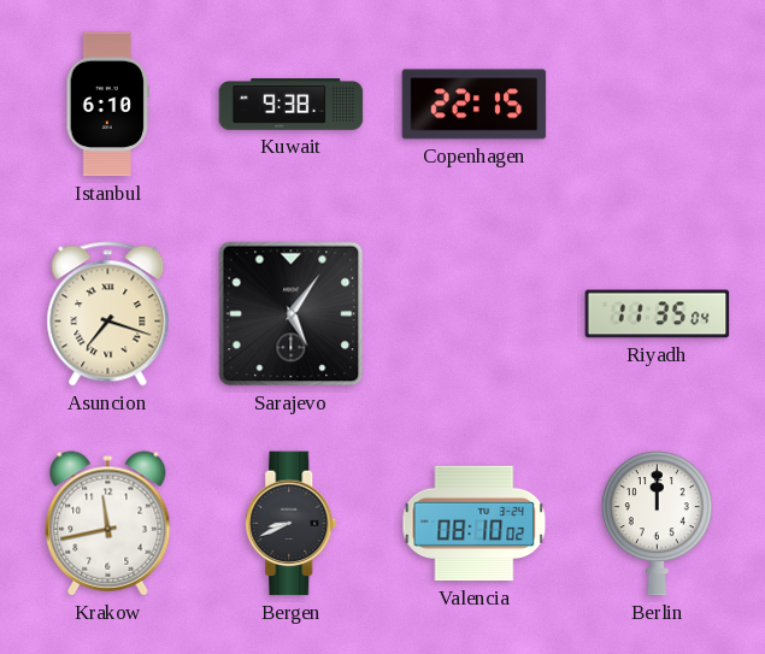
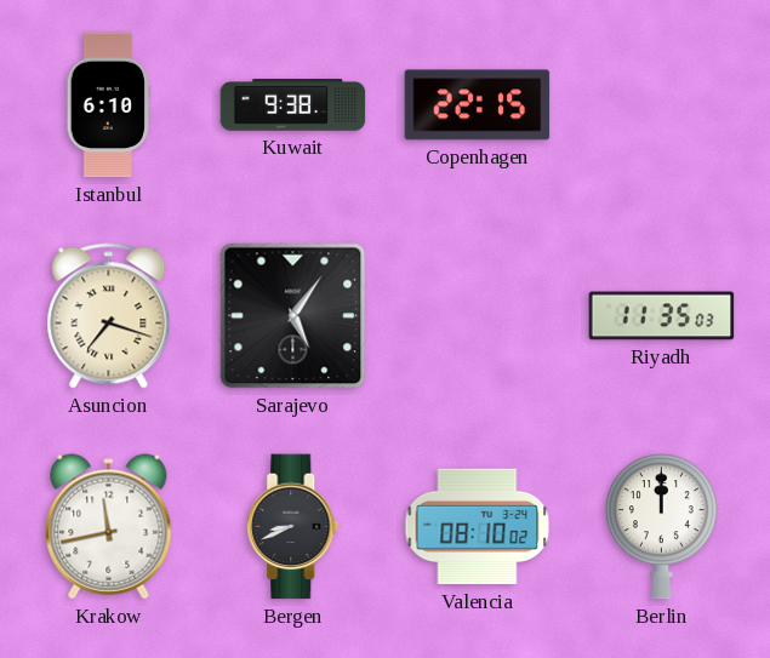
Riyadh: 11:35:04 -> 11:35:03 (662, 316)
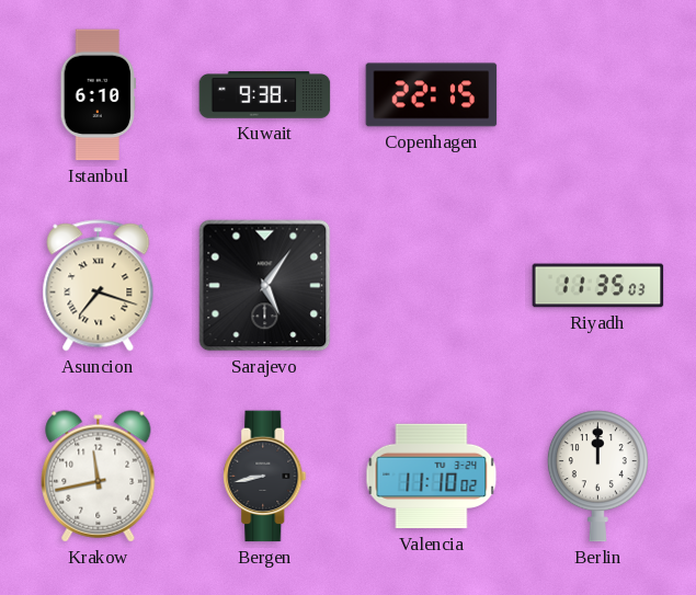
Bergen: 8:41 -> 8:43 (265, 477)
Valencia: 08:10 -> 11:10 (432, 477)
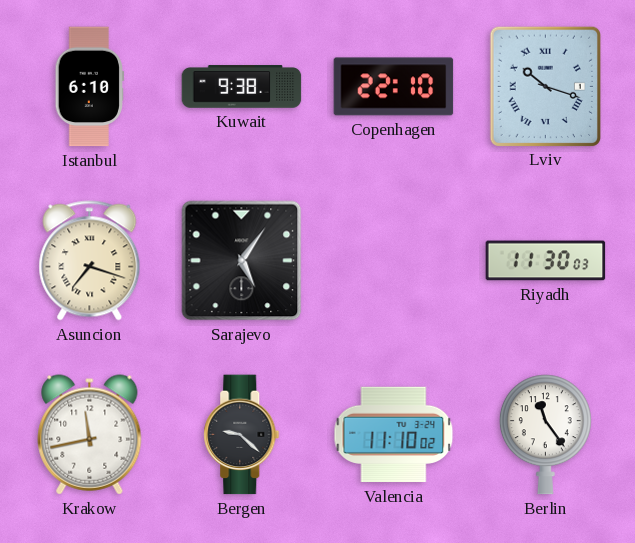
Copenhagen: 22:15 -> 22:10 (394, 87)
Lviv: none -> 10:18 (545, 86)
Riyadh: 11:35 -> 11:30 (546, 261)
Bergen: 8:43 -> 9:22 (242, 435)
Berlin: 12:00 -> 11:24 (545, 435)
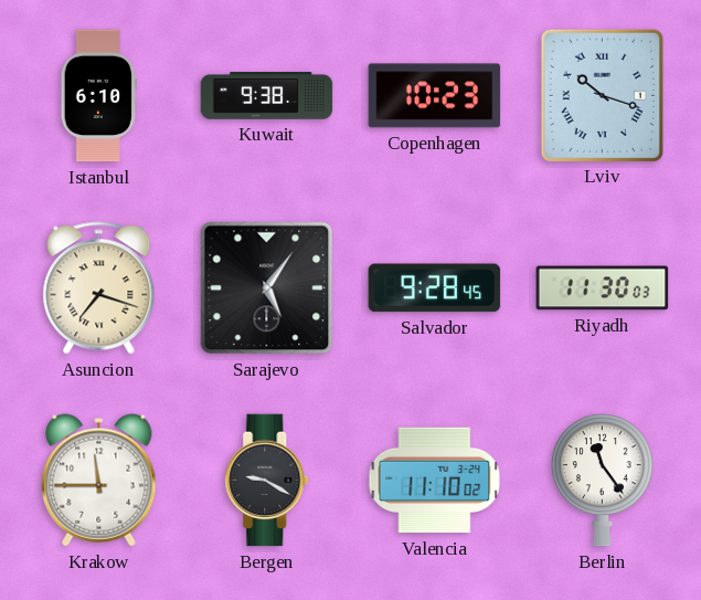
Copenhagen: 22:10 -> 10:23 (435, 96)
Salvador: none -> 9:28 (435, 288)
Krakow: 11:43 -> 11:45 (99, 481)
Bergen: 9:22 -> 9:20 (267, 481)
